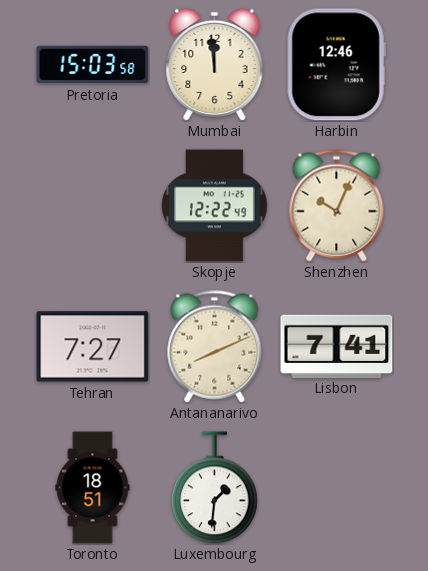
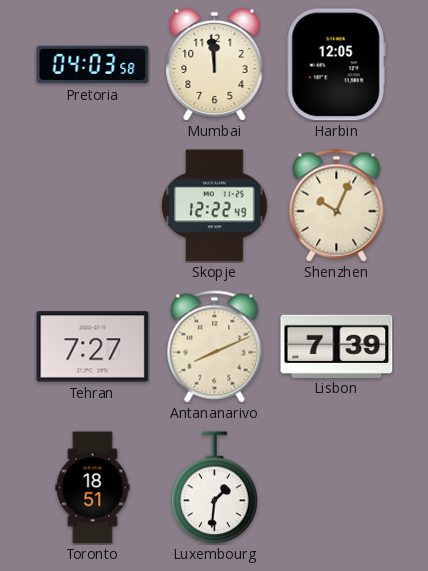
Pretoria: 15:03 -> 04:03 (93, 65)
Harbin: 12:46 -> 12:05 (336, 65)
Lisbon: 7:41 -> 7:39 (337, 346)
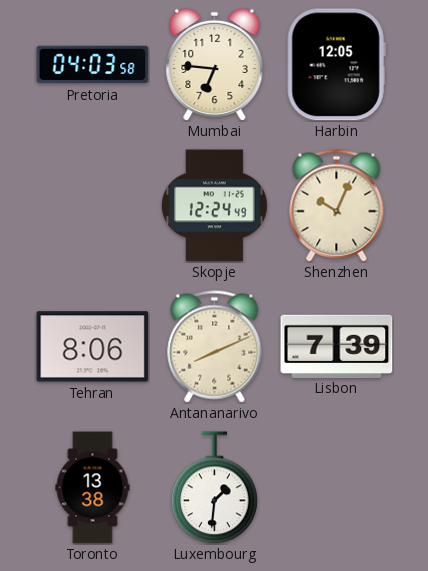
Mumbai: 11:59 -> 6:46 (215, 64)
Skopje: 12:22 -> 12:24 (215, 206)
Tehran: 7:27 -> 8:06 (93, 347)
Toronto: 18:51 -> 13:38 (93, 488)
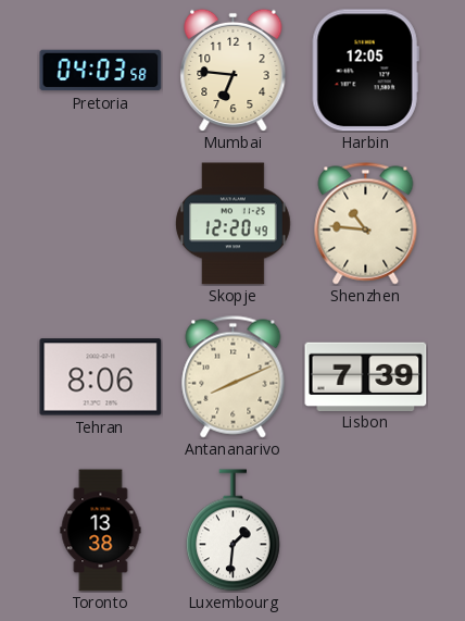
Skopje: 12:24 -> 12:20 (234, 224)
Shenzhen: 10:04 -> 10:46 (366, 224)
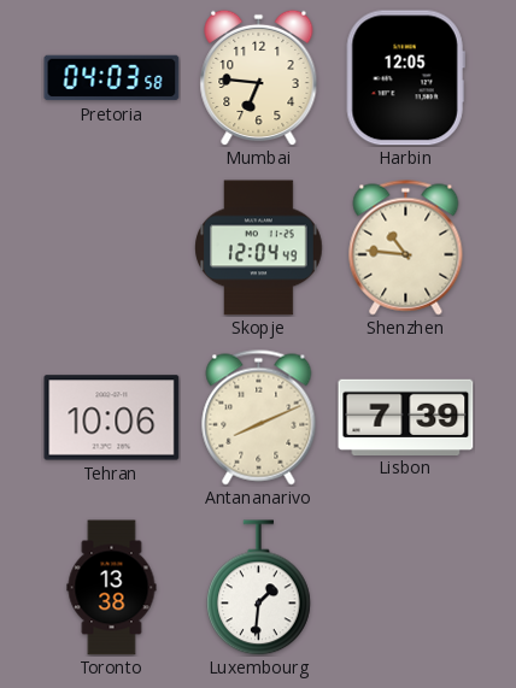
Skopje: 12:20 -> 12:04 (259, 248)
Tehran: 8:06 -> 10:06 (112, 418)
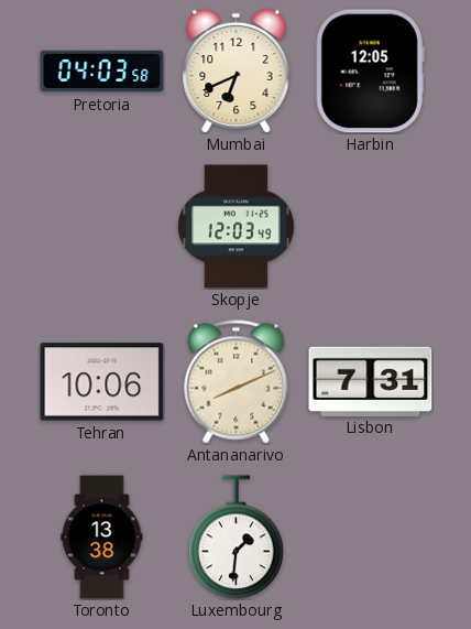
Mumbai: 6:46 -> 6:41 (237, 71)
Skopje: 12:04 -> 12:03 (237, 227)
Shenzhen: 10:46 -> none (406, 248)
Lisbon: 7:39 -> 7:31 (371, 381)
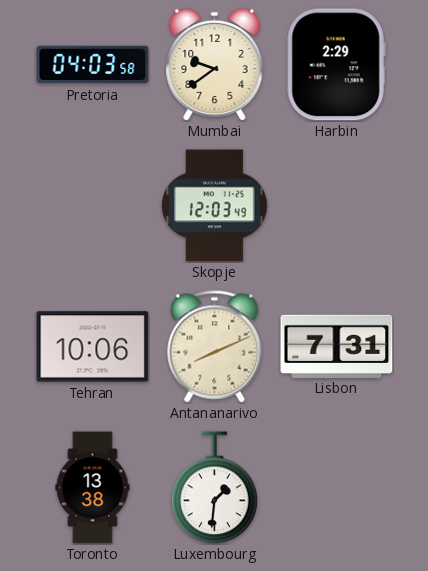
Mumbai: 6:41 -> 9:39 (215, 64)
Harbin: 12:05 -> 2:29 (336, 65)
